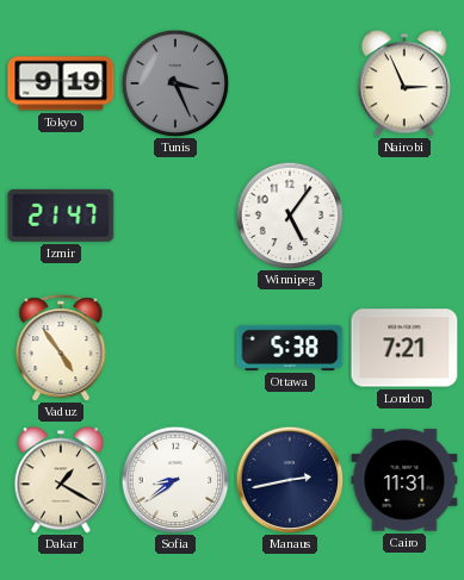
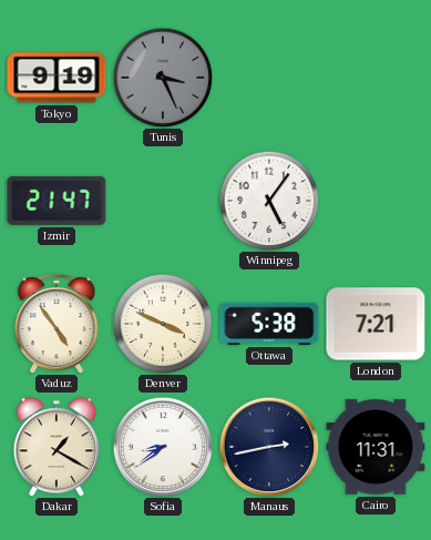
Nairobi: 2:56 -> none (404, 83)
Denver: none -> 3:49 (163, 324)
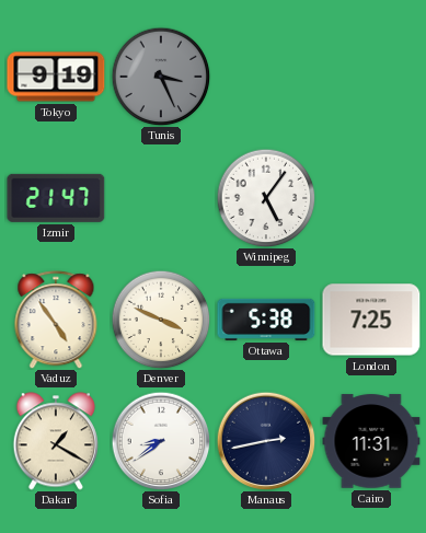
London: 7:21 -> 7:25 (371, 320)
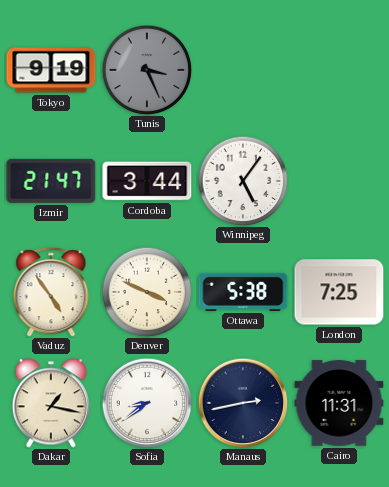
Cordoba: none -> 3:44 (147, 181)
Dakar: 1:20 -> 1:17 (51, 403)
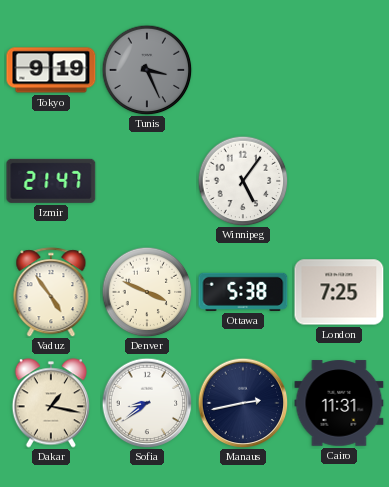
Cordoba: 3:44 -> none (147, 181)
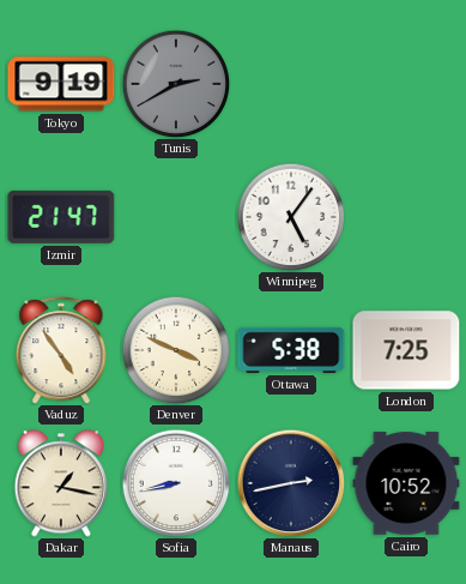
Tunis: 3:26 -> 2:40 (176, 84)
Sofia: 8:39 -> 8:43 (176, 483)
Cairo: 11:31 -> 10:52 (406, 483)
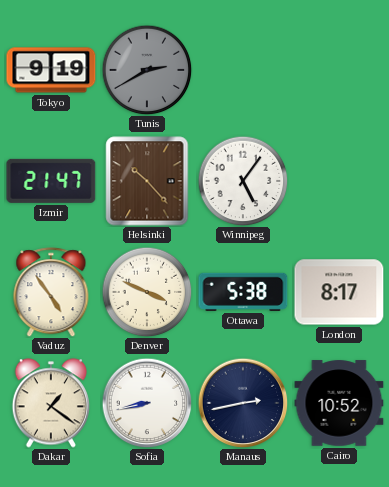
Helsinki: none -> 10:23 (147, 181)
London: 7:25 -> 8:17 (339, 292)
Dakar: 1:17 -> 1:21 (51, 403)
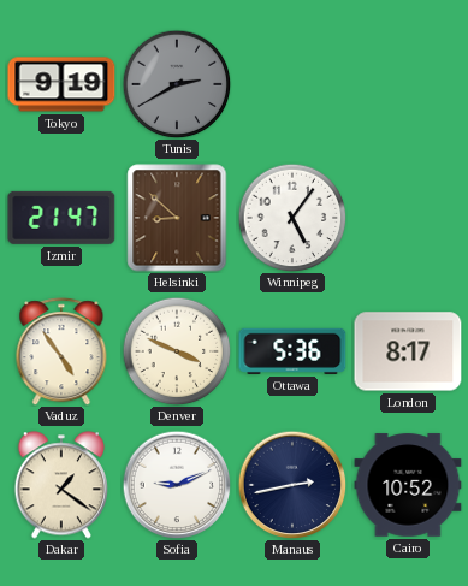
Helsinki: 10:23 -> 8:52 (177, 218)
Ottawa: 5:38 -> 5:36 (292, 351)
Sofia: 8:43 -> 9:11 (177, 485)
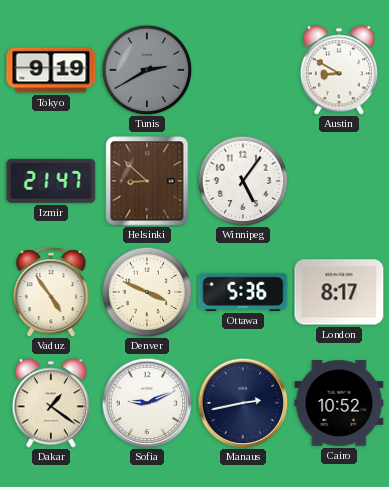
Austin: none -> 8:50 (339, 70)
